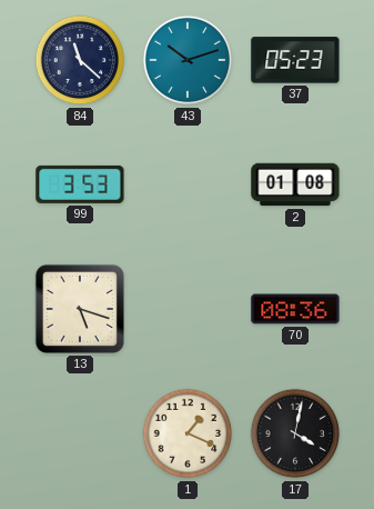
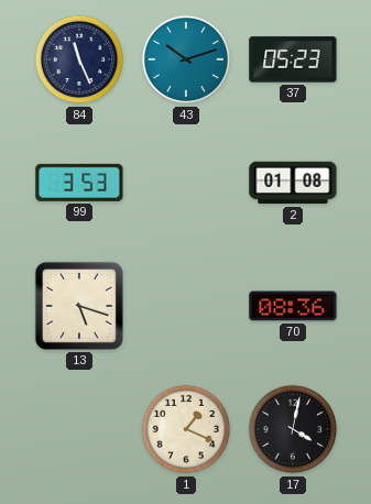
84: 11:22 -> 11:26 (79, 59)
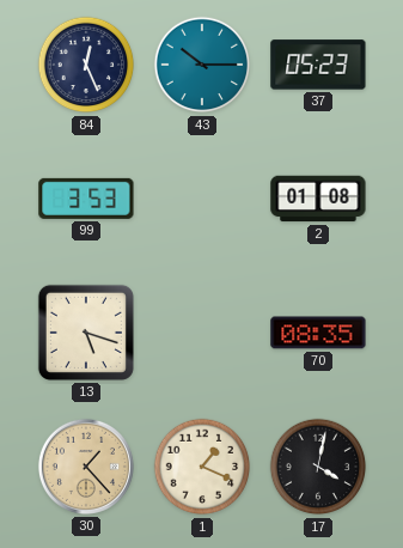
84: 11:26 -> 12:26 (86, 65)
43: 10:12 -> 10:15 (202, 65)
70: 08:36 -> 08:35 (318, 333)
30: none -> 1:23 (86, 467)
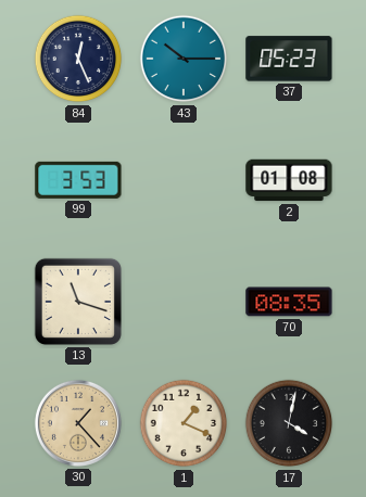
13: 5:18 -> 11:18 (78, 302)
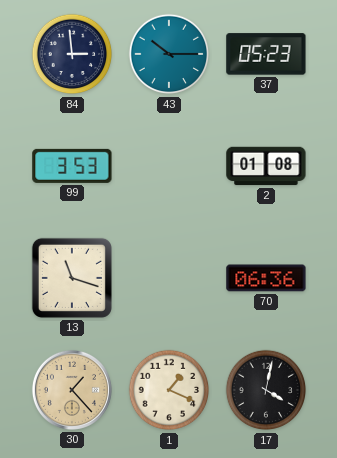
84: 12:26 -> 2:59 (72, 54)
70: 08:35 -> 06:36 (266, 278)
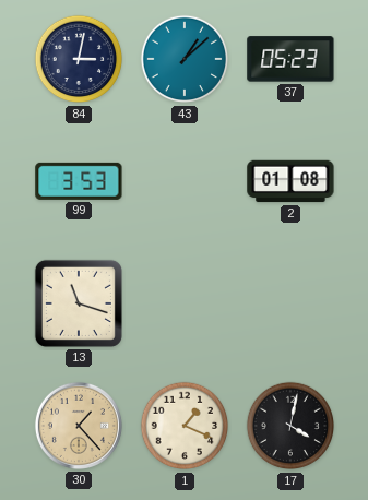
84: 2:59 -> 3:02 (79, 59)
43: 10:15 -> 1:08 (185, 59)
70: 06:36 -> none (266, 278)
